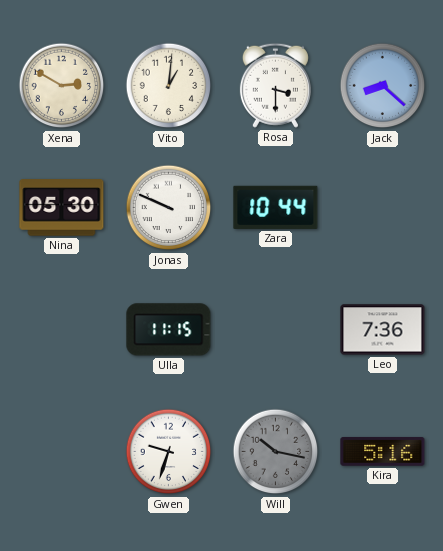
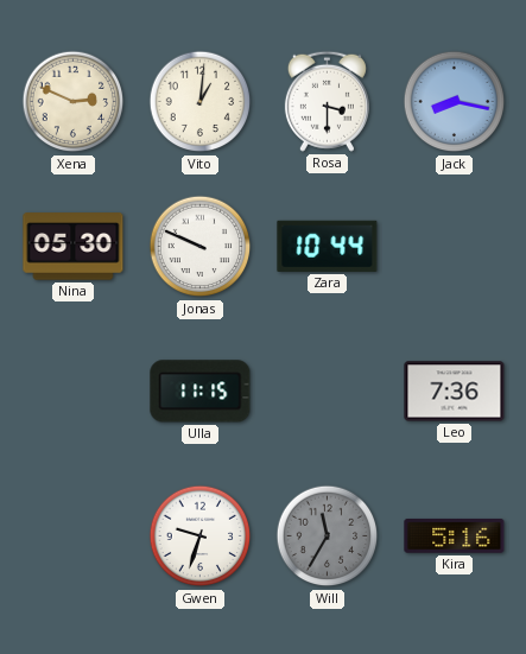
Xena: 2:50 -> 2:49 (74, 102)
Jack: 8:22 -> 8:17 (455, 102)
Will: 10:17 -> 11:35 (328, 536)
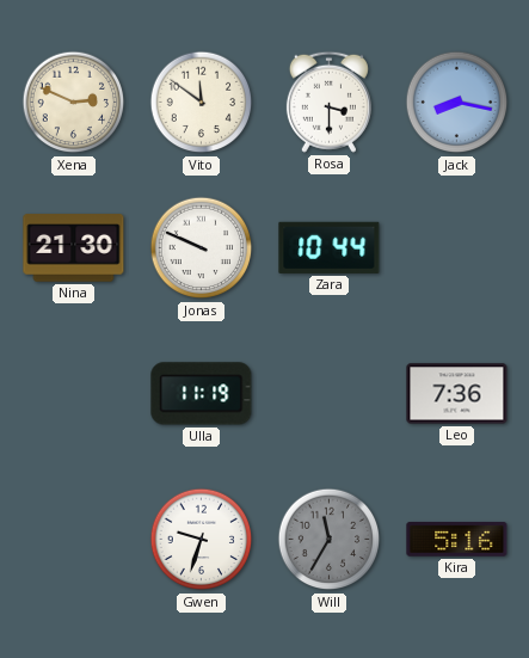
Vito: 1:01 -> 11:51 (202, 103)
Nina: 05:30 -> 21:30 (74, 248)
Ulla: 11:15 -> 11:19 (202, 394)
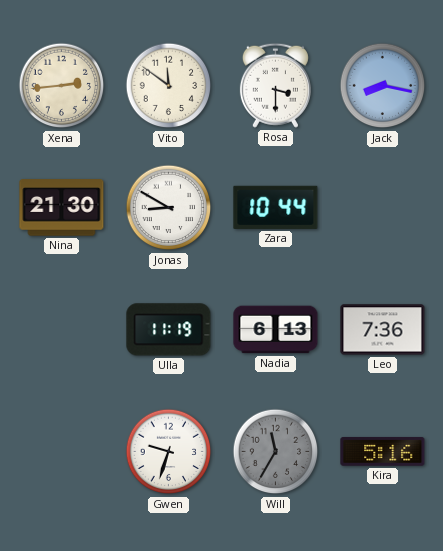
Xena: 2:49 -> 2:44 (62, 86)
Jonas: 9:49 -> 8:50 (169, 208)
Nadia: none -> 6:13 (276, 330)
